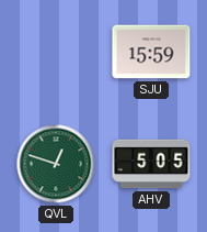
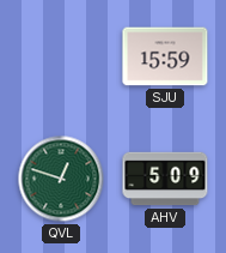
AHV: 5:05 -> 5:09 (165, 179)
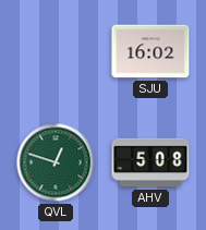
SJU: 15:59 -> 16:02 (150, 51)
AHV: 5:09 -> 5:08 (150, 162)
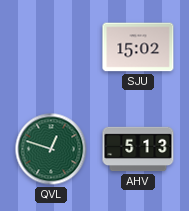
SJU: 16:02 -> 15:02 (138, 47)
AHV: 5:08 -> 5:13 (138, 149)
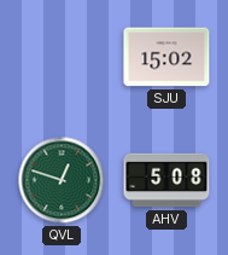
AHV: 5:13 -> 5:08 (166, 180)
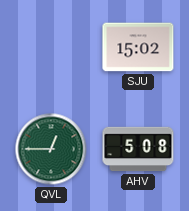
QVL: 12:48 -> 12:45 (51, 149)
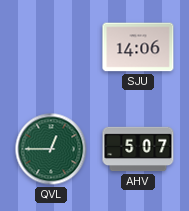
SJU: 15:02 -> 14:06 (138, 47)
AHV: 5:08 -> 5:07 (138, 149)
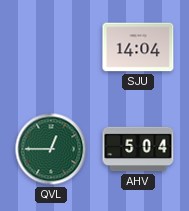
SJU: 14:06 -> 14:04 (138, 47)
AHV: 5:07 -> 5:04 (138, 149)
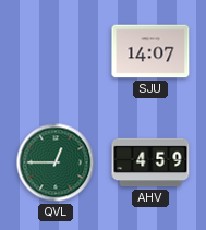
SJU: 14:04 -> 14:07 (150, 51)
AHV: 5:04 -> 4:59 (150, 162)
